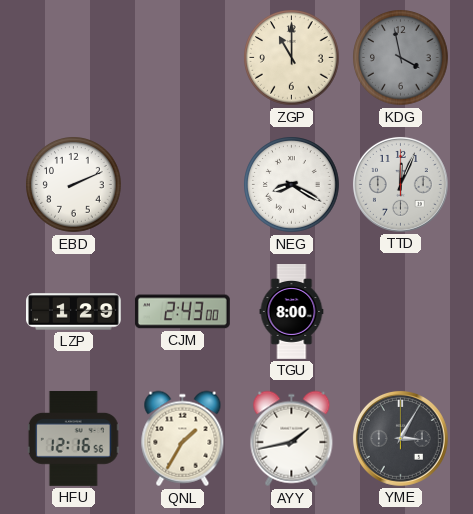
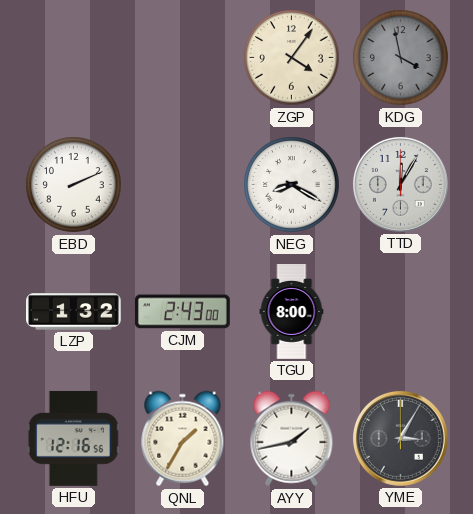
ZGP: 11:00 -> 4:06 (292, 58)
TTD: 12:04 -> 12:05 (400, 184)
LZP: 1:29 -> 1:32 (74, 312)
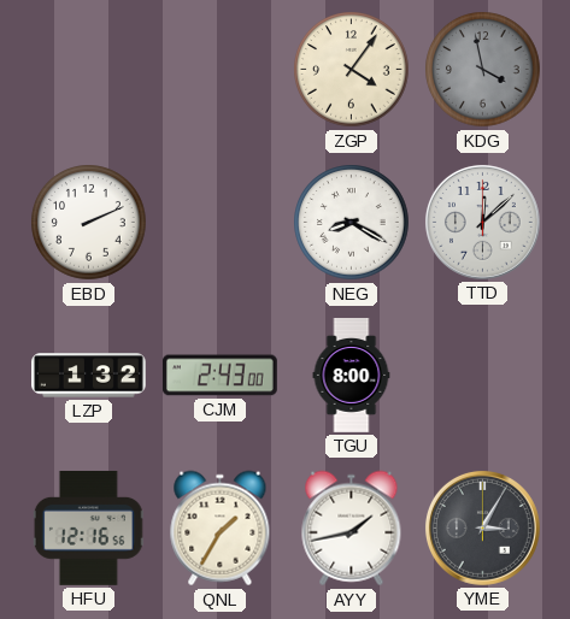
TTD: 12:05 -> 12:08 (482, 222)
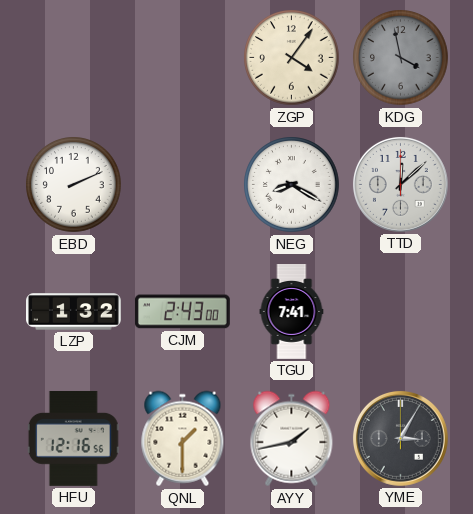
TGU: 8:00 -> 7:41 (292, 312)
QNL: 1:35 -> 1:30 (183, 439)
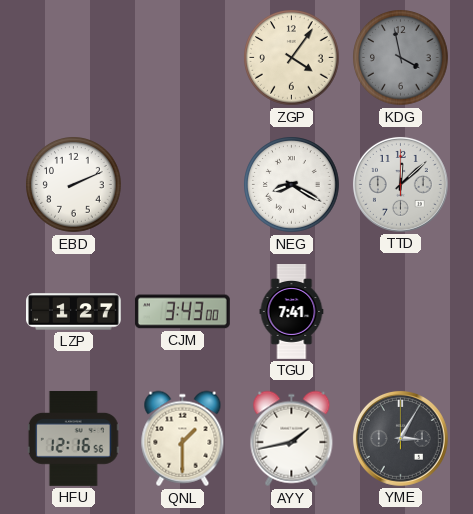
LZP: 1:32 -> 1:27 (74, 312)
CJM: 2:43 -> 3:43 (182, 312)
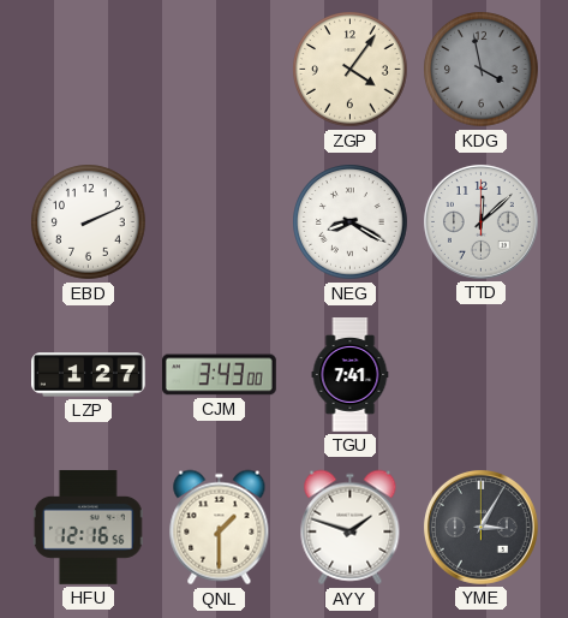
AYY: 1:43 -> 1:48 (351, 528)
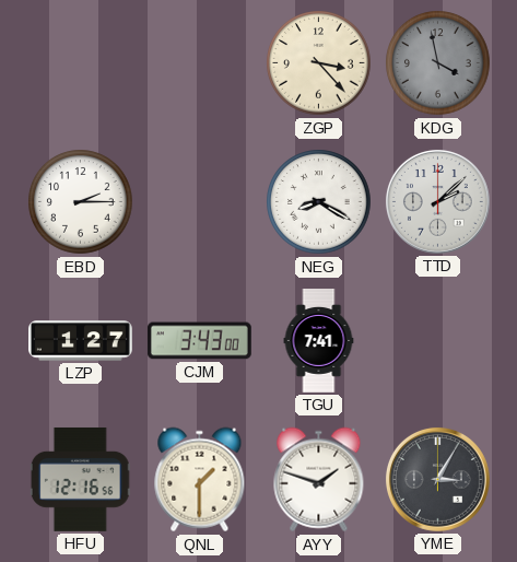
ZGP: 4:06 -> 3:23 (319, 63)
EBD: 2:11 -> 2:15 (81, 202)
TTD: 12:08 -> 2:08 (437, 201)
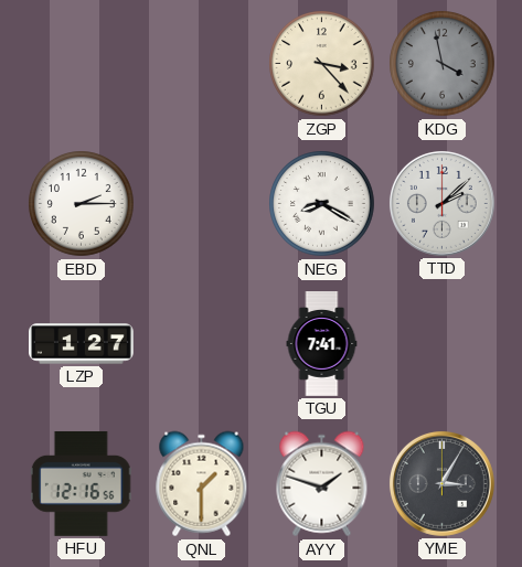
CJM: 3:43 -> none (199, 341)
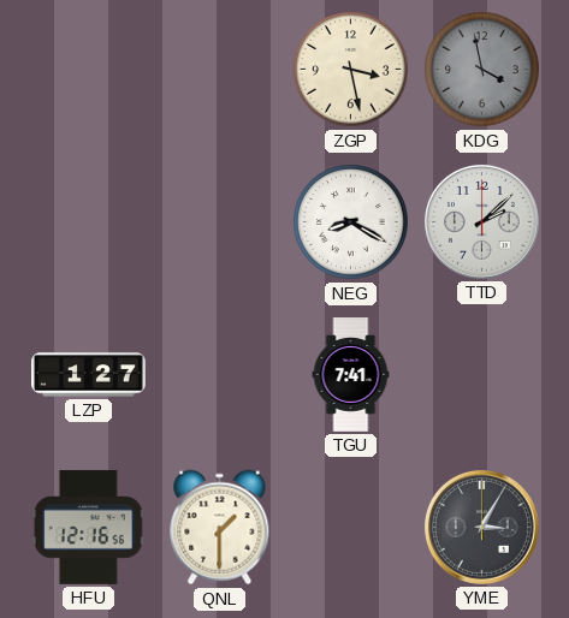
ZGP: 3:23 -> 3:28 (351, 70)
EBD: 2:15 -> none (82, 204)
AYY: 1:48 -> none (322, 484)
